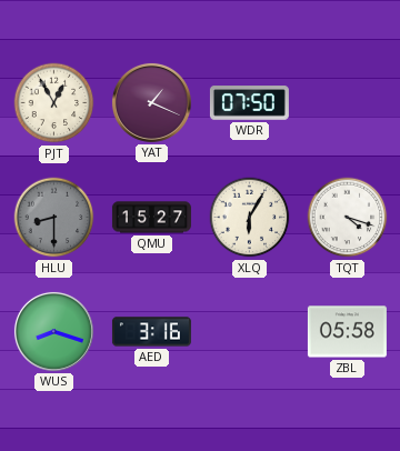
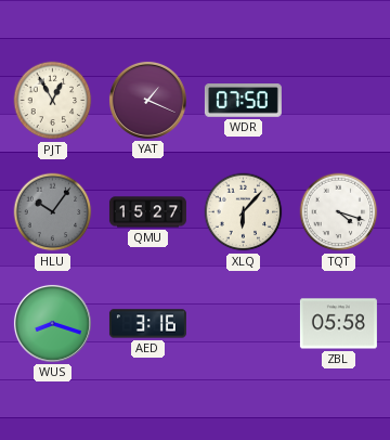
HLU: 8:30 -> 10:06 (53, 212)
XLQ: 6:05 -> 6:07 (244, 212)
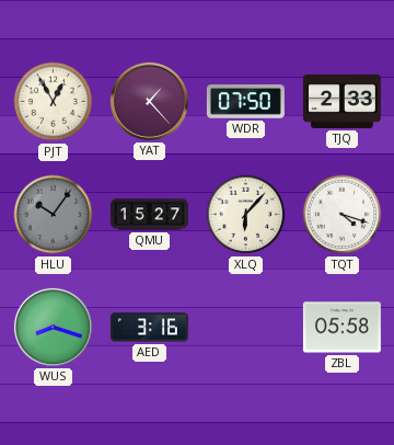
YAT: 1:19 -> 1:23 (149, 101)
TJQ: none -> 2:33 (341, 101)
